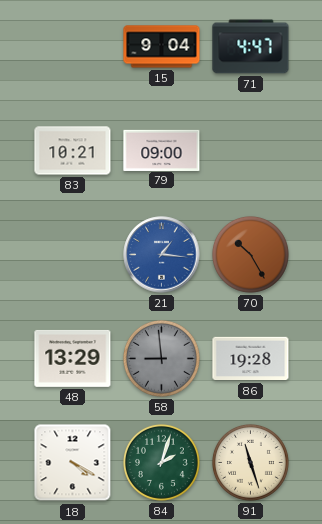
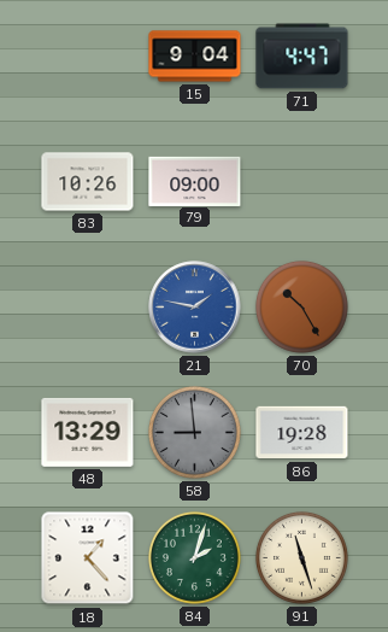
83: 10:21 -> 10:26 (88, 182)
21: 1:16 -> 1:47 (195, 308)
18: 4:20 -> 1:23 (88, 558)
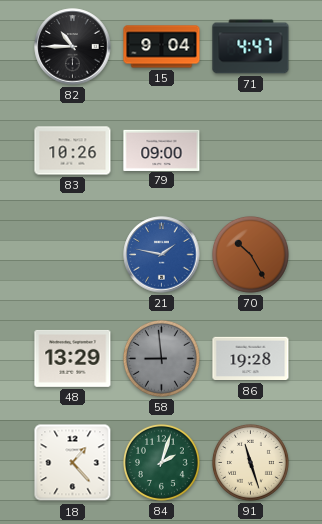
82: none -> 10:45 (73, 47)
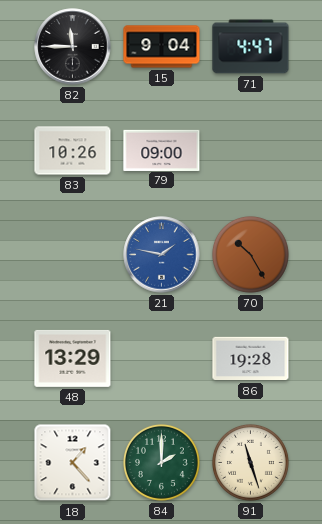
82: 10:45 -> 11:45 (73, 47)
58: 8:59 -> none (161, 358)
84: 2:03 -> 2:00 (161, 462)
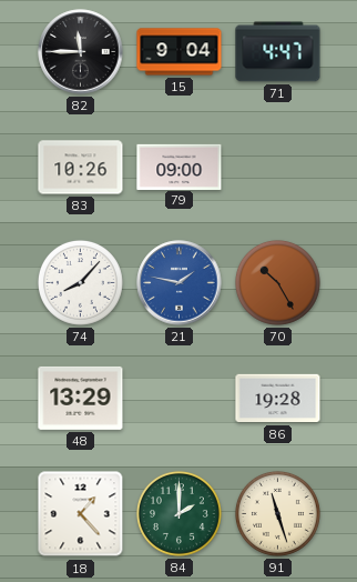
74: none -> 8:07 (80, 282)
